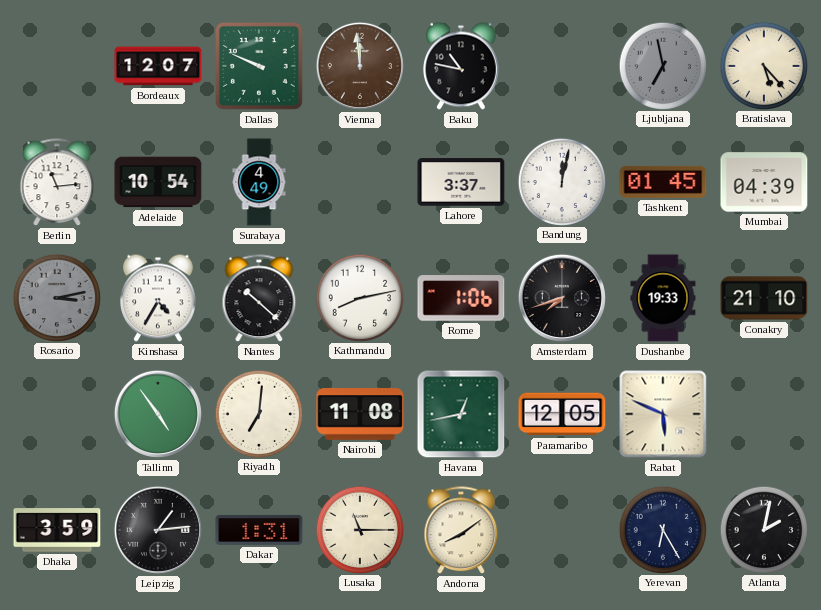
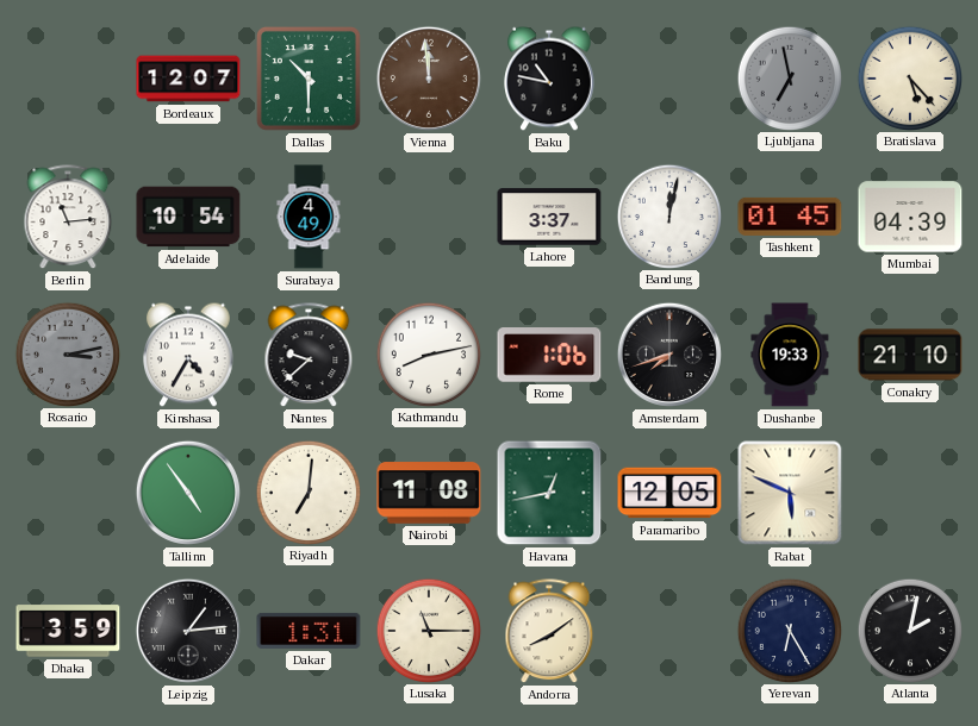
Dallas: 9:49 -> 10:30 (310, 80)
Nantes: 10:22 -> 9:38 (309, 356)
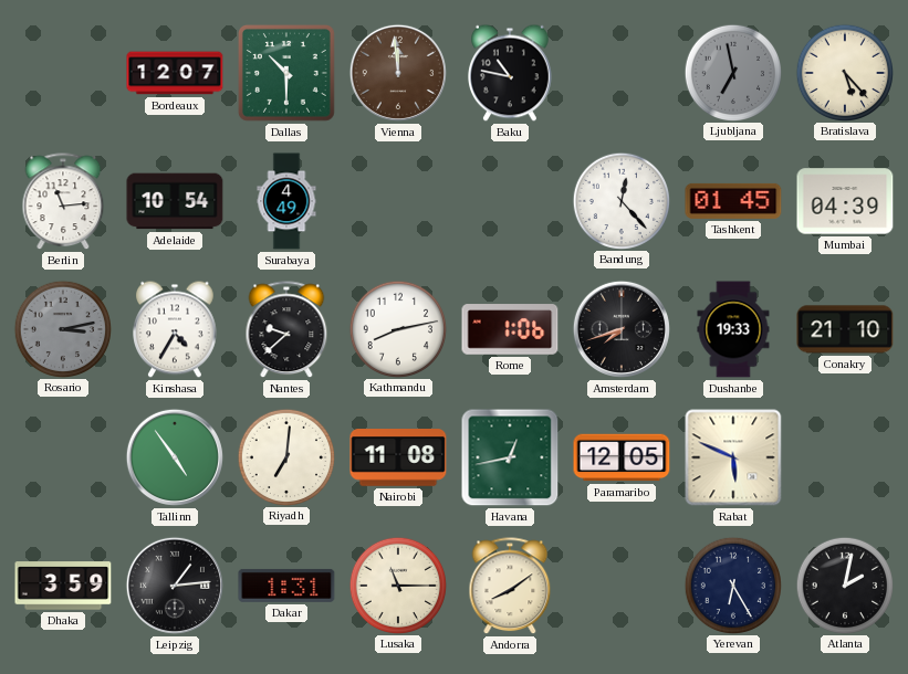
Lahore: 3:37 -> none (549, 217)
Bandung: 12:02 -> 12:23 (620, 200)
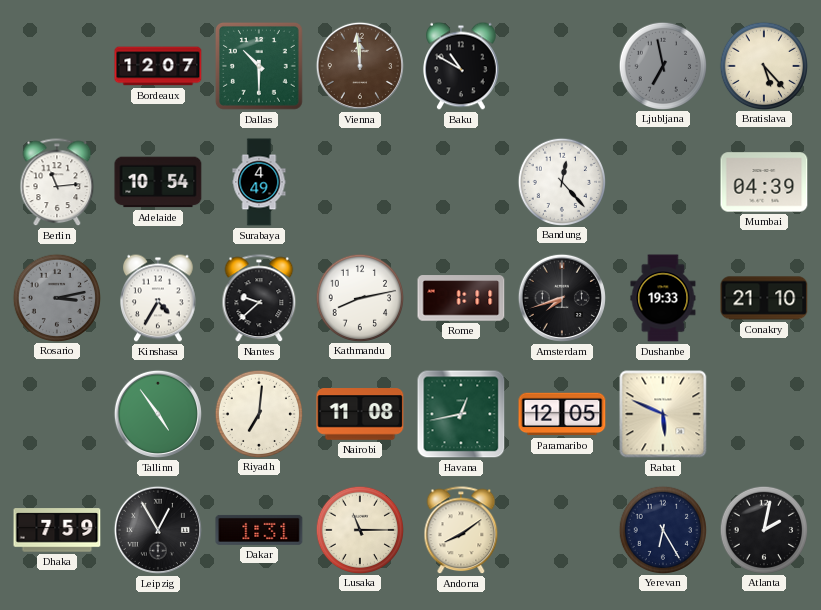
Baku: 10:47 -> 10:50 (462, 66)
Tashkent: 01:45 -> none (733, 201)
Rome: 1:06 -> 1:11 (461, 298)
Dhaka: 3:59 -> 7:59 (57, 530)
Leipzig: 1:14 -> 12:55 (158, 530)
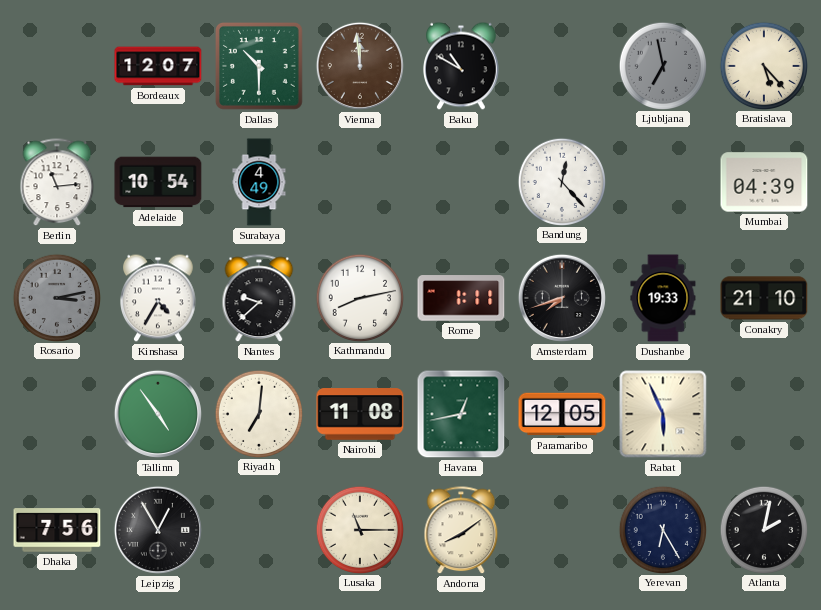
Rabat: 5:49 -> 5:56 (663, 414)
Dhaka: 7:59 -> 7:56 (57, 530)
Dakar: 1:31 -> none (259, 530)
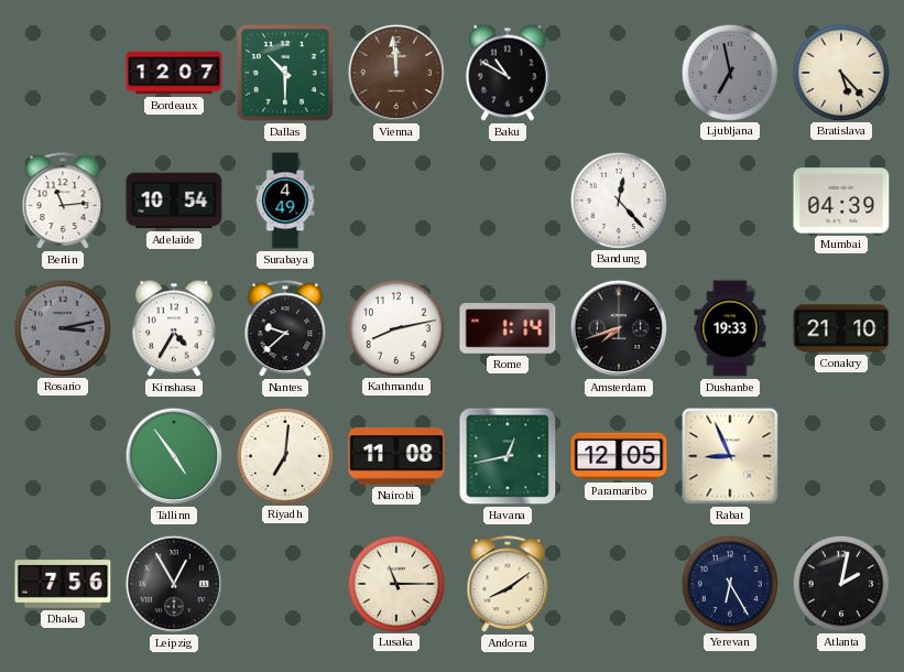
Rome: 1:11 -> 1:14 (508, 328)
Rabat: 5:56 -> 8:56 (730, 456)
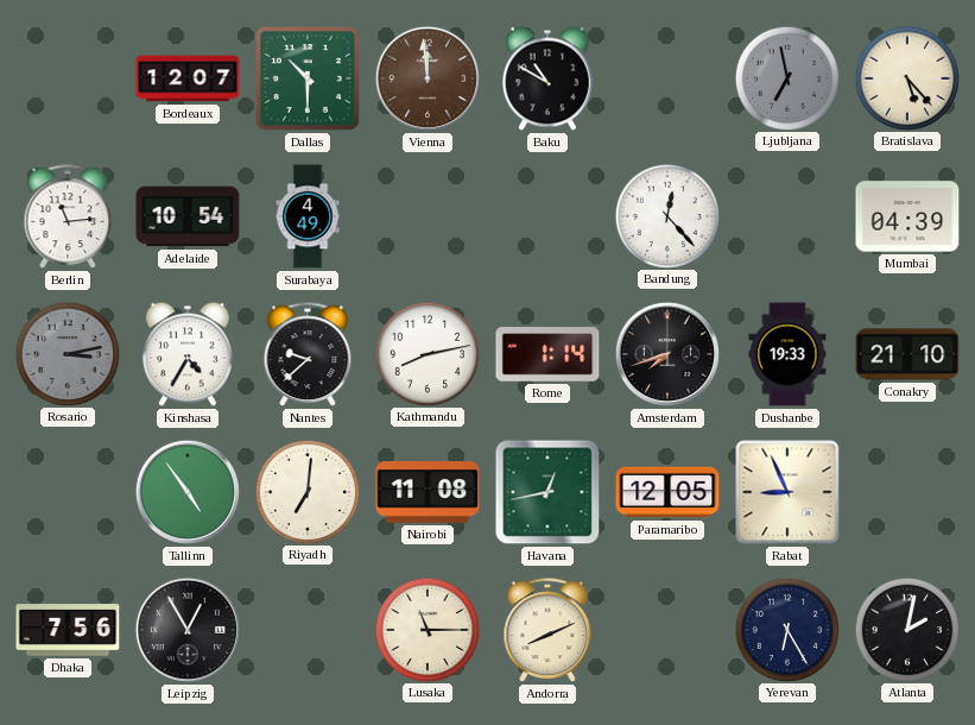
Andorra: 8:09 -> 8:11 (547, 631)
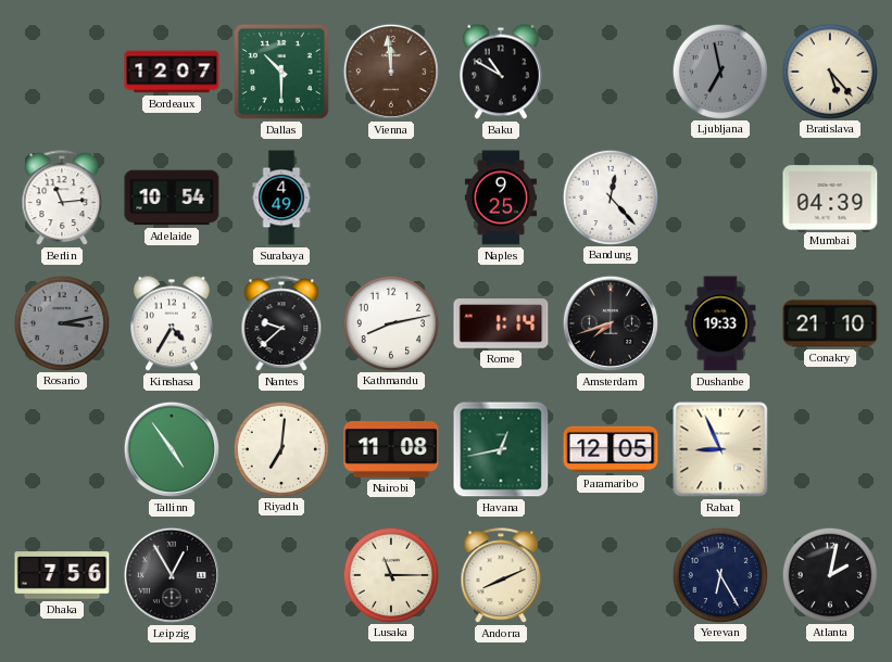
Naples: none -> 9:25 (501, 198)
